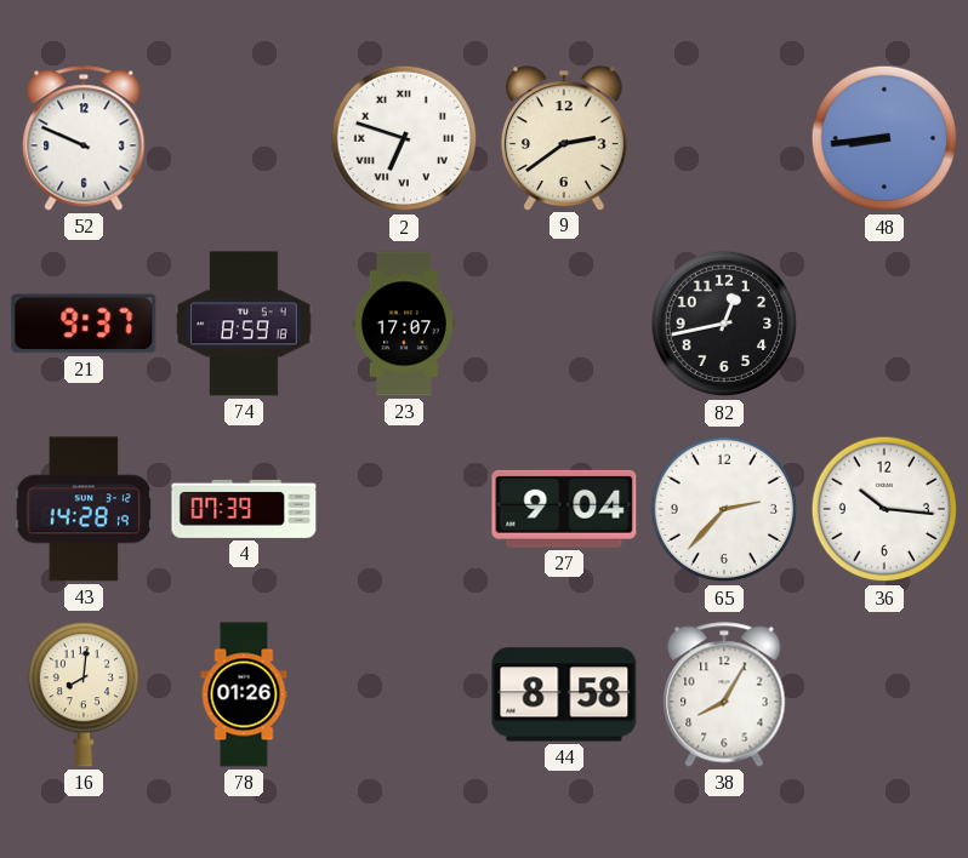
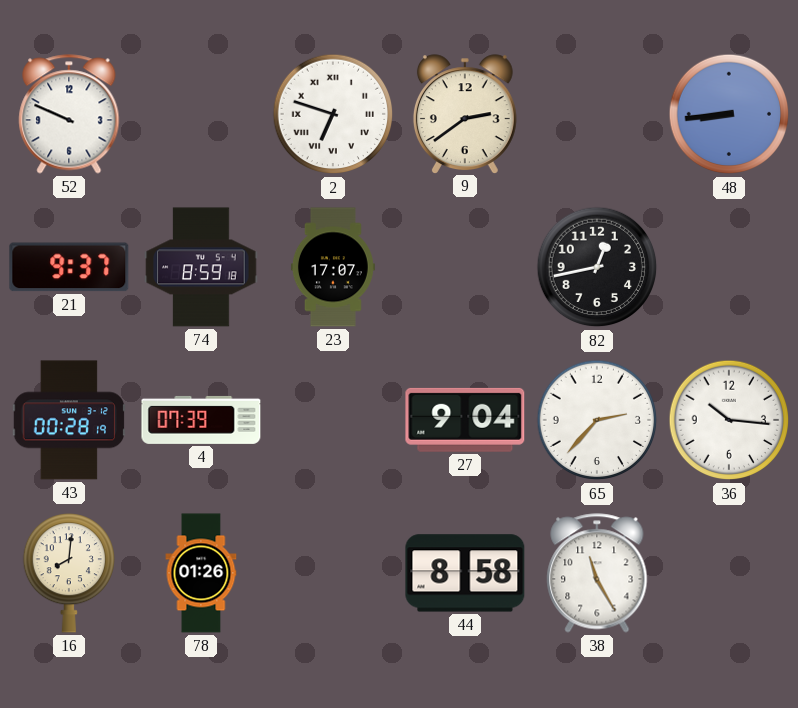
43: 14:28 -> 00:28 (68, 420)
38: 8:05 -> 11:25 (597, 573)
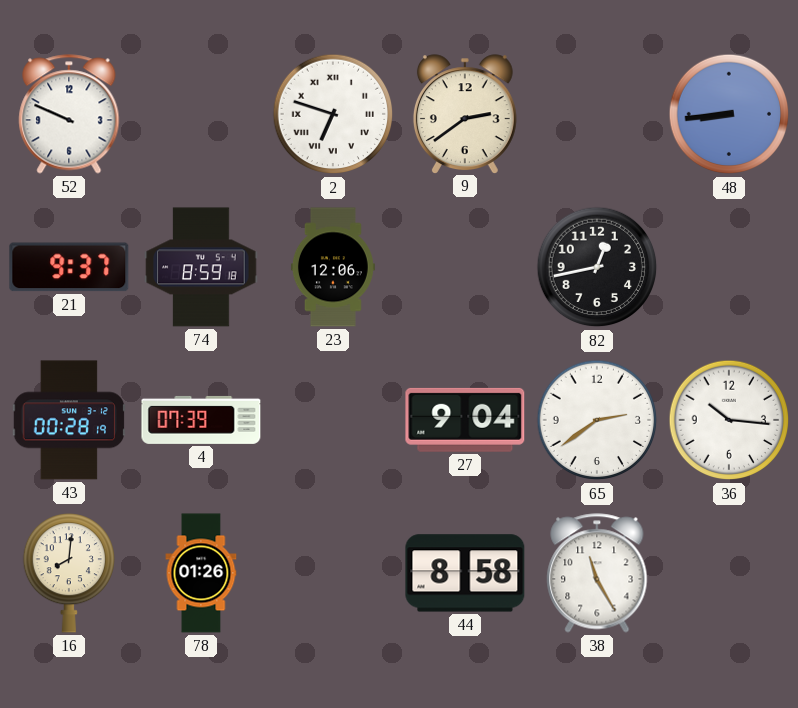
23: 17:07 -> 12:06 (333, 267)
65: 2:37 -> 2:39 (597, 420)
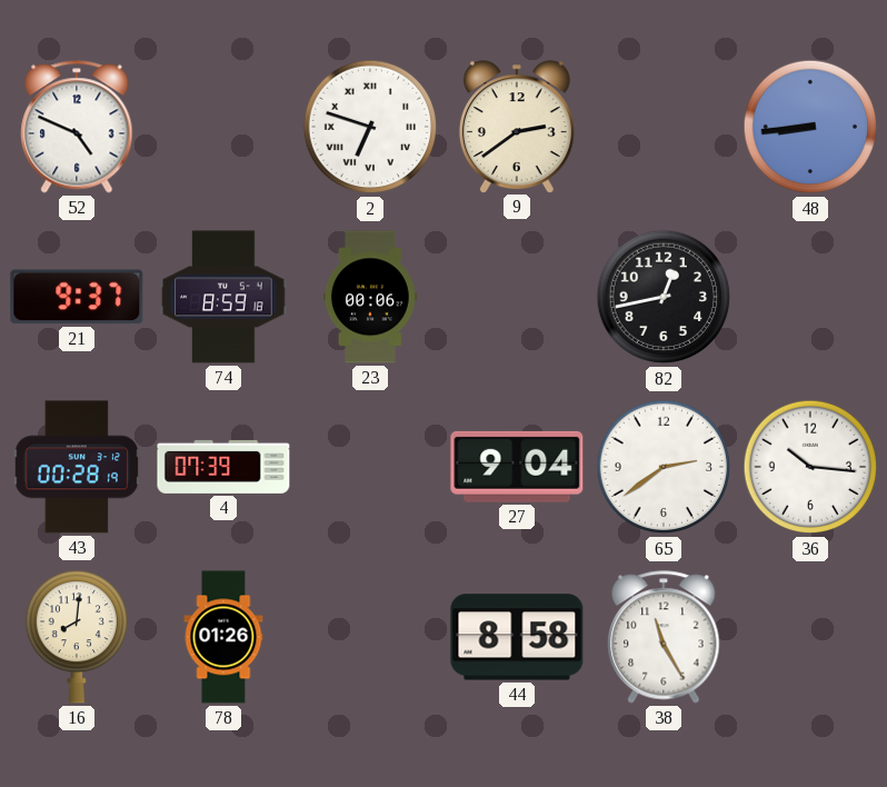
52: 9:49 -> 4:49 (77, 127)
23: 12:06 -> 00:06 (370, 297)
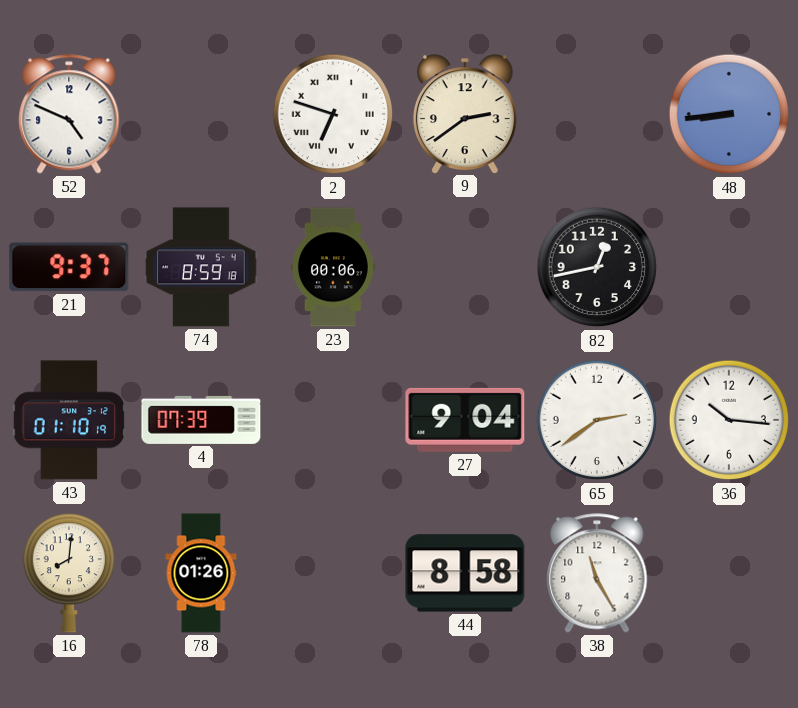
43: 00:28 -> 01:10 (68, 420)
